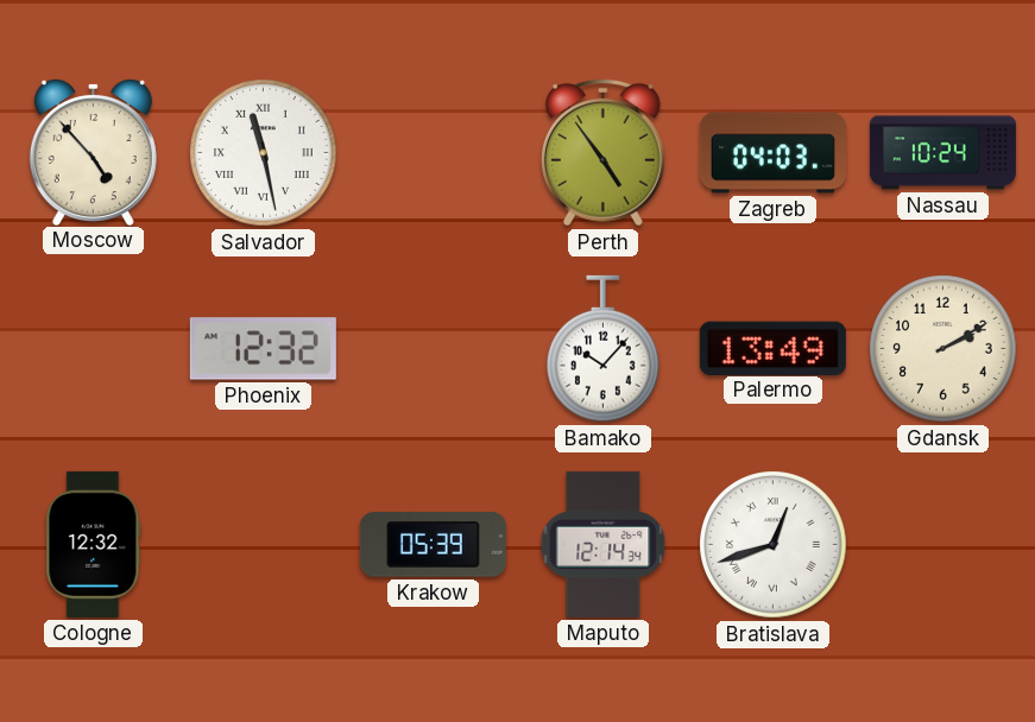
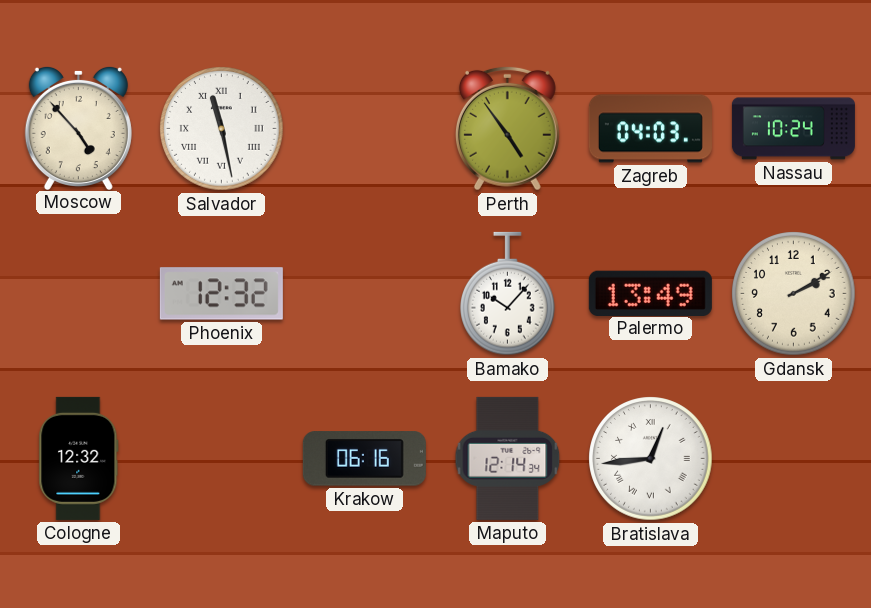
Krakow: 05:39 -> 06:16 (364, 459)
Bratislava: 12:42 -> 12:44 (651, 459)
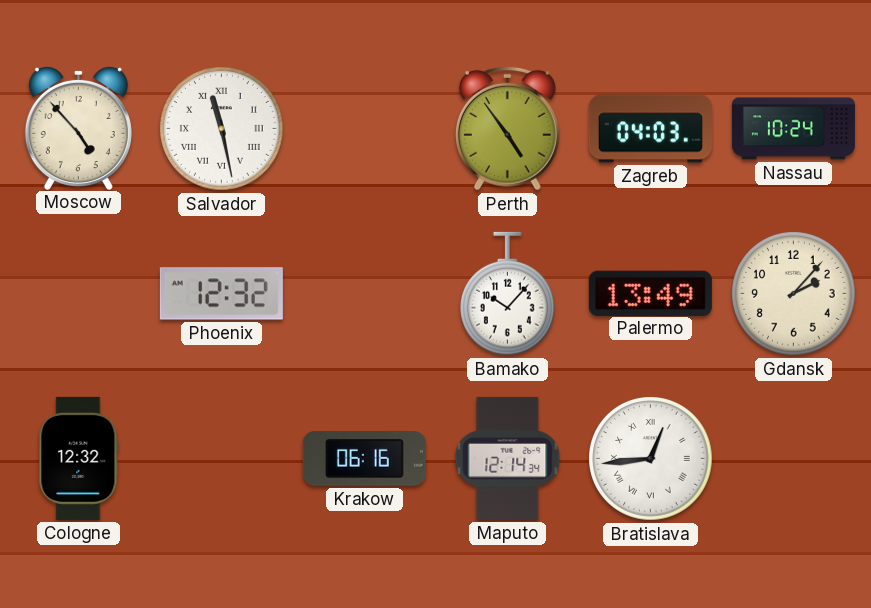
Gdansk: 2:10 -> 2:07 (794, 294)
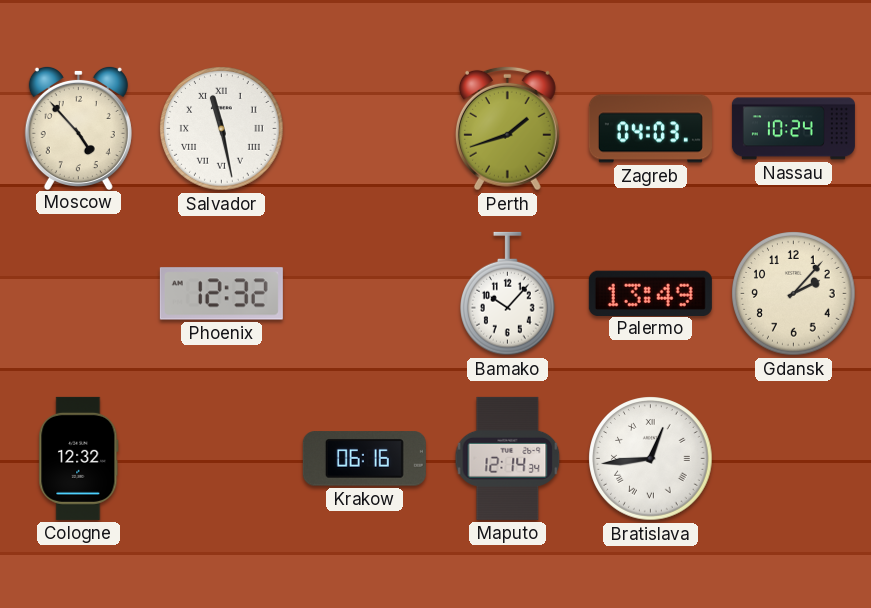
Perth: 4:54 -> 1:42 (507, 128)
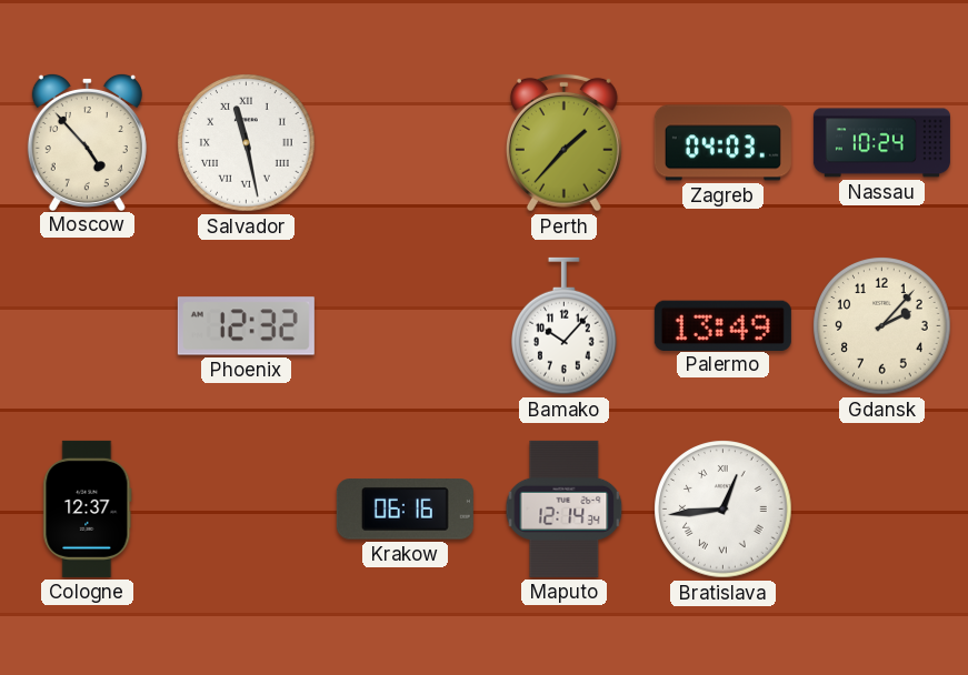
Perth: 1:42 -> 1:37 (563, 142)
Cologne: 12:32 -> 12:37 (88, 508)
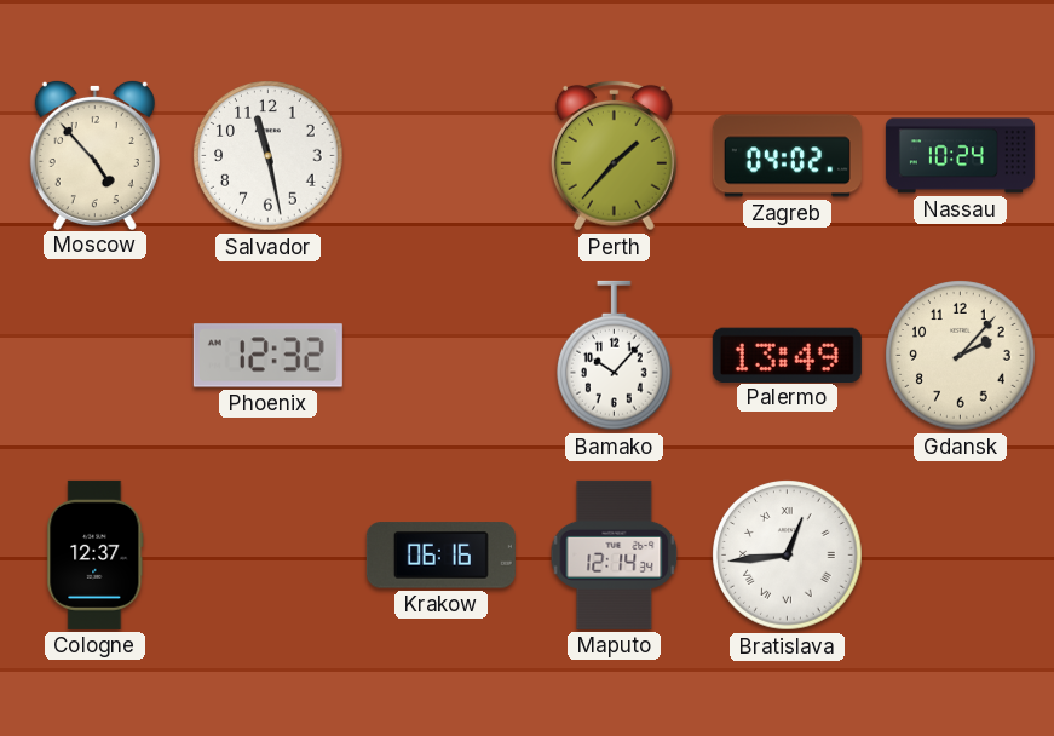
Salvador numerals: Roman -> Arabic (269, 156)
Zagreb: 04:03 -> 04:02 (787, 156)
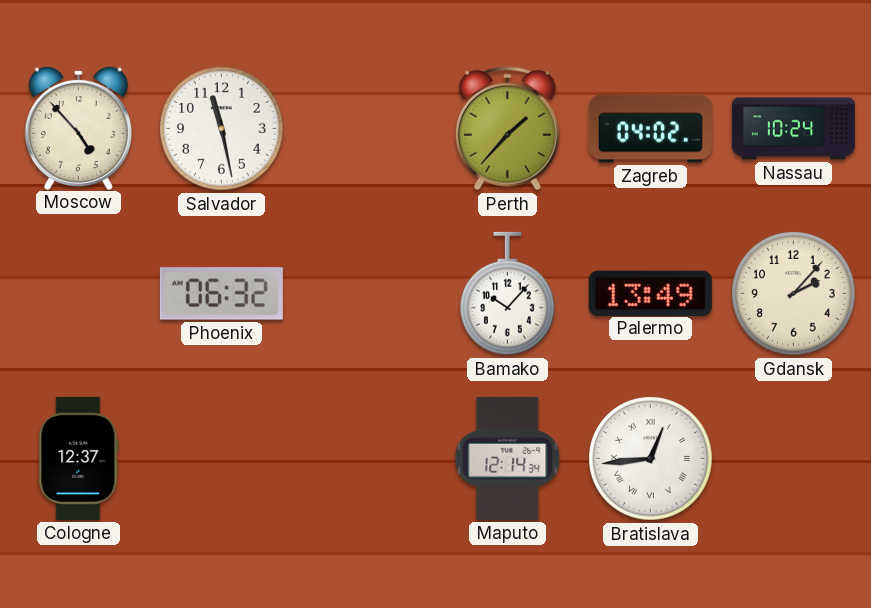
Phoenix: 12:32 -> 06:32 (221, 294)
Krakow: 06:16 -> none (440, 556)
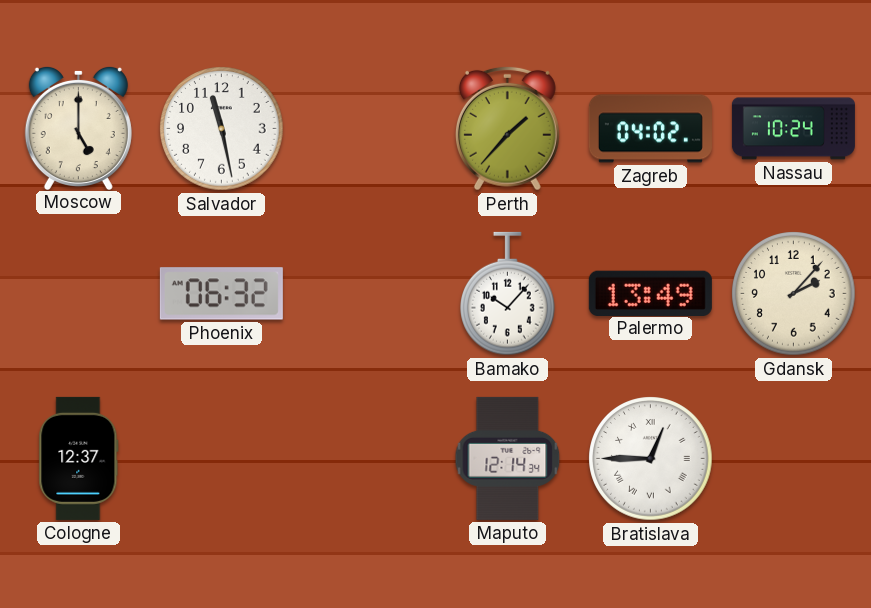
Moscow: 4:53 -> 5:00 (78, 127)
Bratislava: 12:44 -> 12:45 (651, 459)
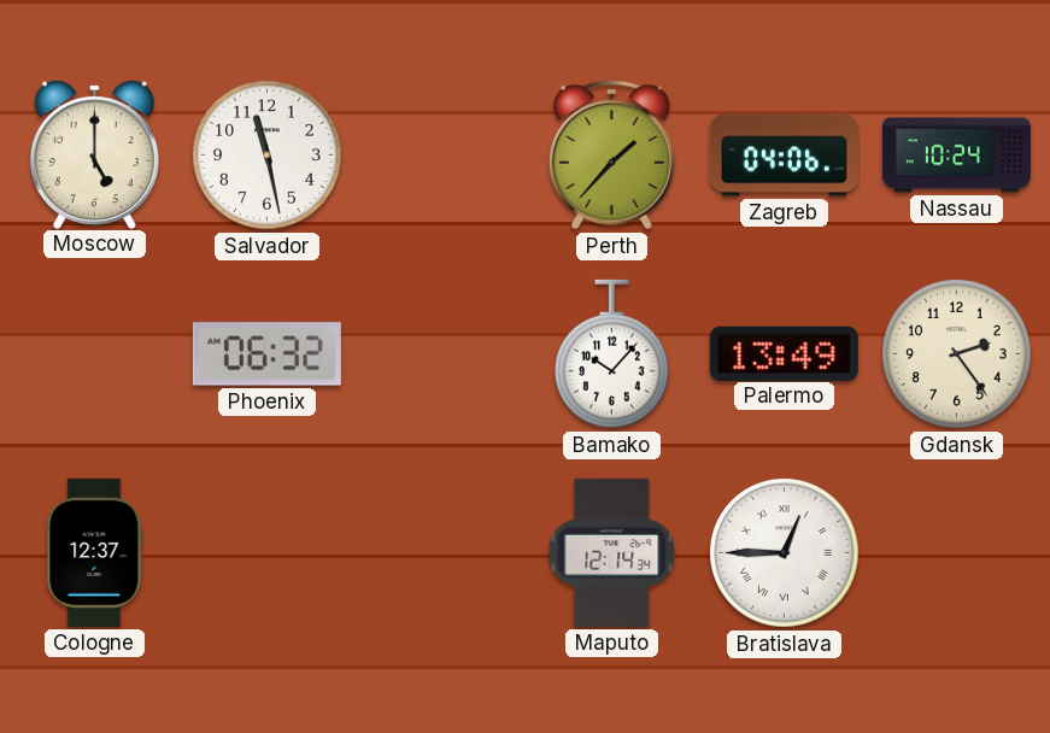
Zagreb: 04:02 -> 04:06 (784, 156)
Gdansk: 2:07 -> 2:24 (957, 354)
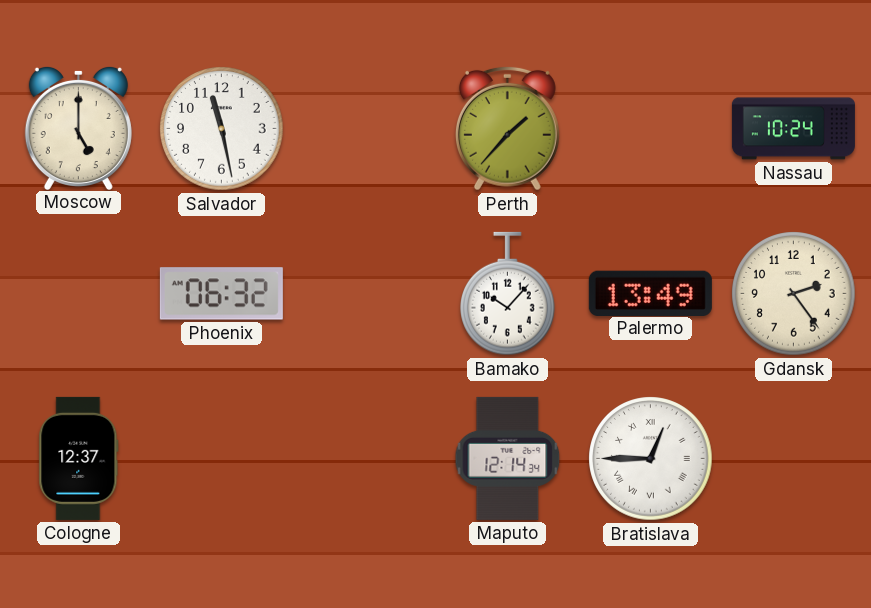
Zagreb: 04:06 -> none (784, 156)
